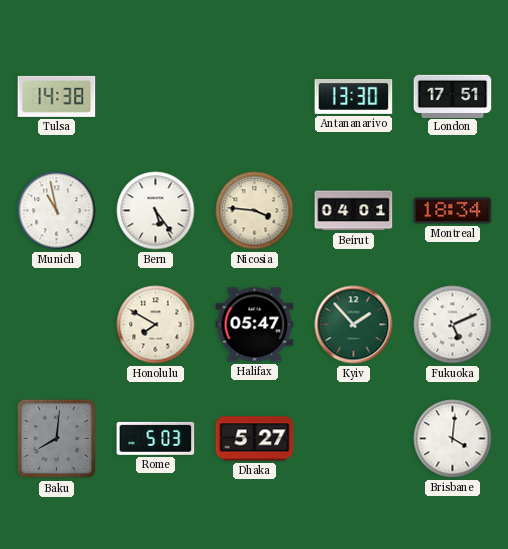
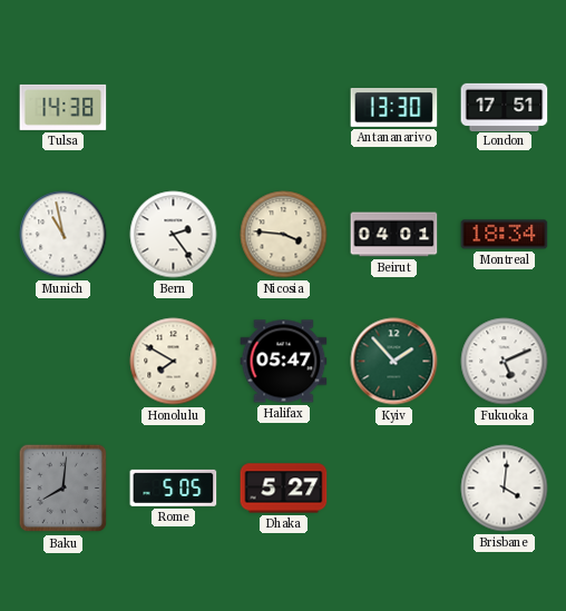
Bern: 5:24 -> 2:24 (174, 235)
Rome: 5:03 -> 5:05 (174, 487)
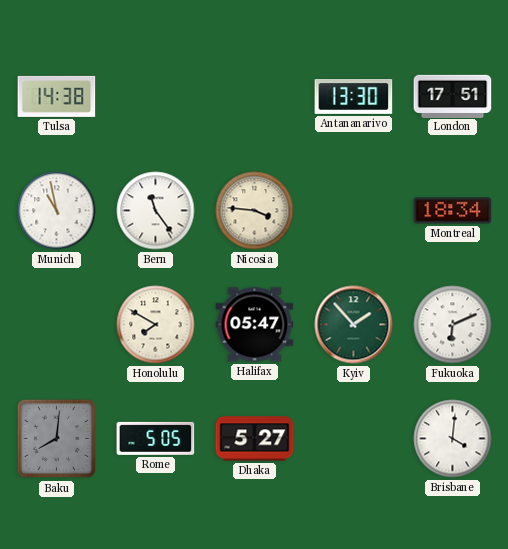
Bern: 2:24 -> 11:24 (156, 211)
Beirut: 04:01 -> none (394, 235)
Fukuoka: 5:11 -> 6:11 (453, 325)
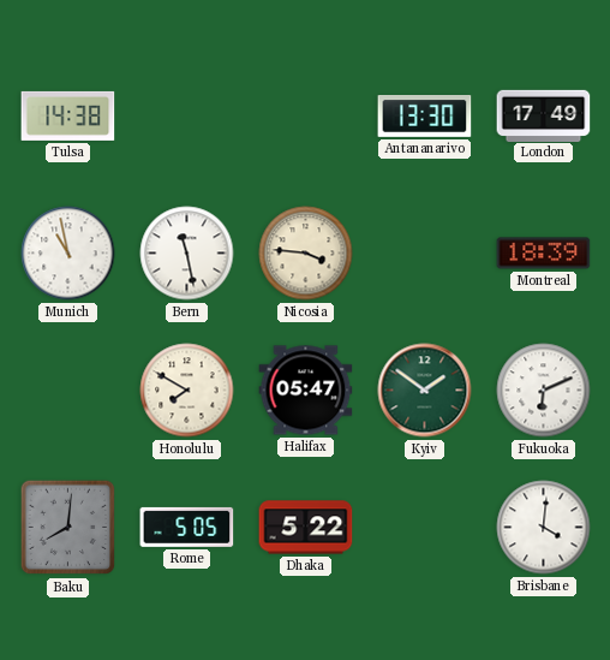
London: 17:51 -> 17:49 (544, 115)
Bern: 11:24 -> 11:28 (187, 254)
Montreal: 18:34 -> 18:39 (544, 254)
Kyiv: 1:53 -> 1:51 (425, 391)
Dhaka: 5:27 -> 5:22 (306, 528)
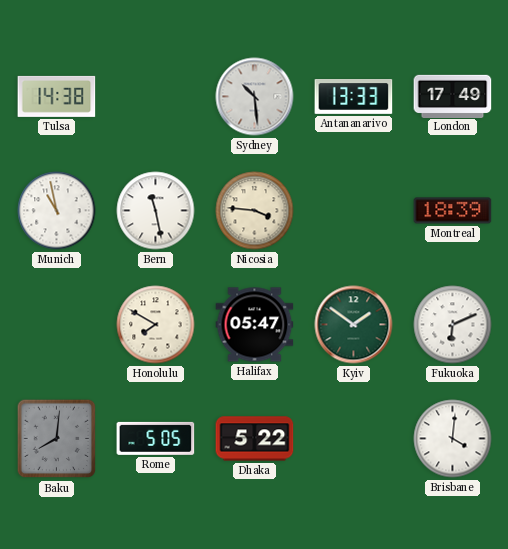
Sydney: none -> 10:29 (255, 97)
Antananarivo: 13:30 -> 13:33 (354, 97)
